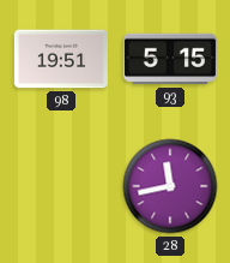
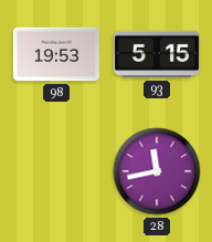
98: 19:51 -> 19:53 (56, 54)
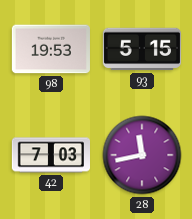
42: none -> 7:03 (50, 155)
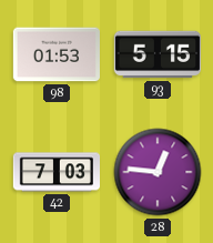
98: 19:53 -> 01:53 (57, 54)
28: 11:43 -> 12:46 (158, 172)
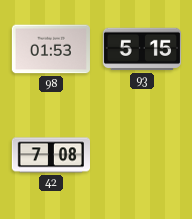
42: 7:03 -> 7:08 (50, 155)
28: 12:46 -> none (158, 172)
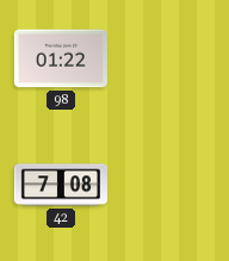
98: 01:53 -> 01:22 (61, 58)
93: 5:15 -> none (142, 49)
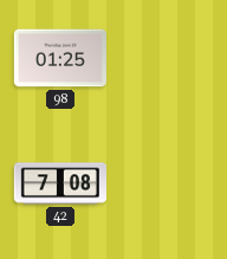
98: 01:22 -> 01:25 (60, 58)
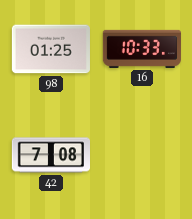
16: none -> 10:33 (142, 49)
